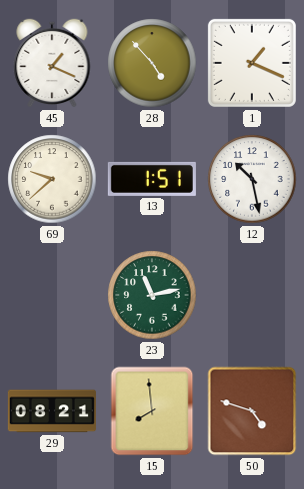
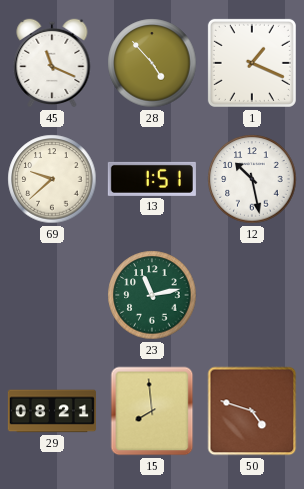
45: 1:19 -> 11:19 (52, 63)
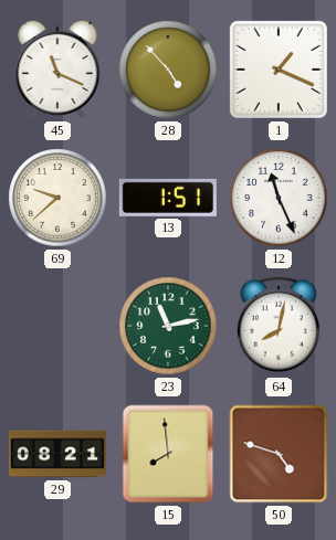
12: 10:28 -> 11:26 (279, 198)
64: none -> 8:02 (279, 326)
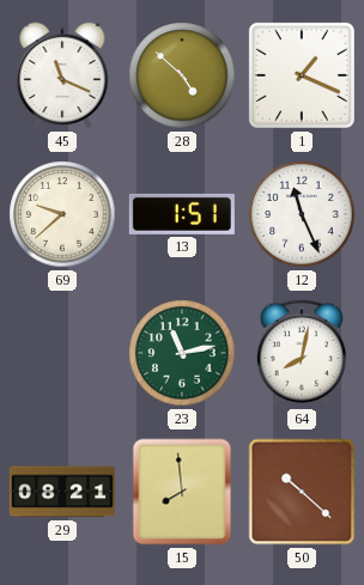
28: 4:53 -> 4:52 (182, 75)
50: 4:48 -> 10:22 (302, 492)
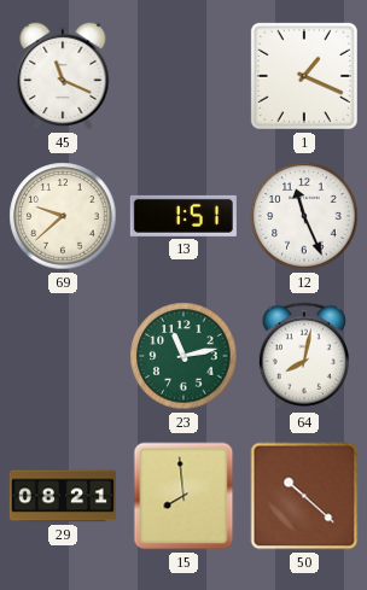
28: 4:52 -> none (182, 75)
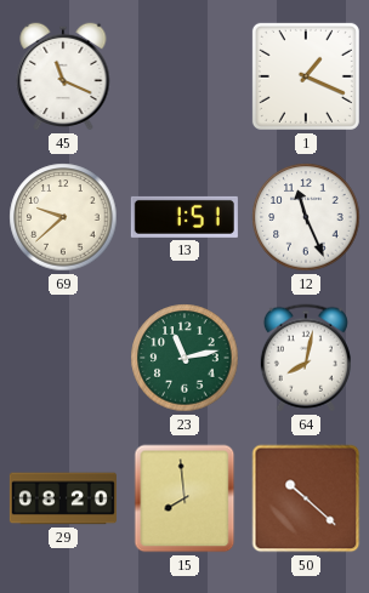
29: 08:21 -> 08:20 (63, 498)
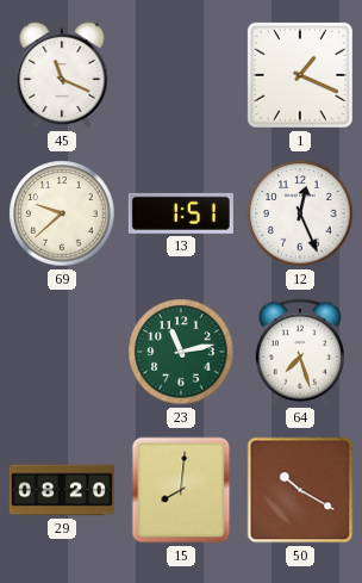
12: 11:26 -> 12:26 (300, 213)
64: 8:02 -> 7:27 (300, 352)
15: 7:59 -> 8:01 (181, 490)
50: 10:22 -> 10:20 (300, 490)
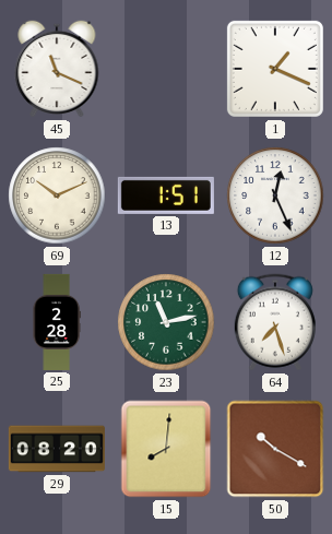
69: 9:38 -> 10:11 (57, 195)
25: none -> 2:28 (57, 322)
